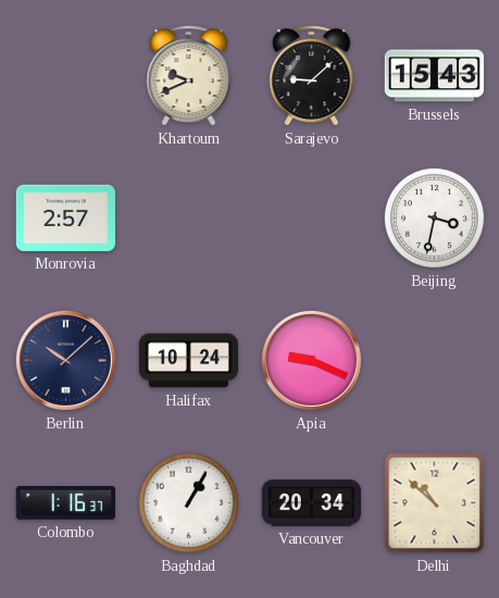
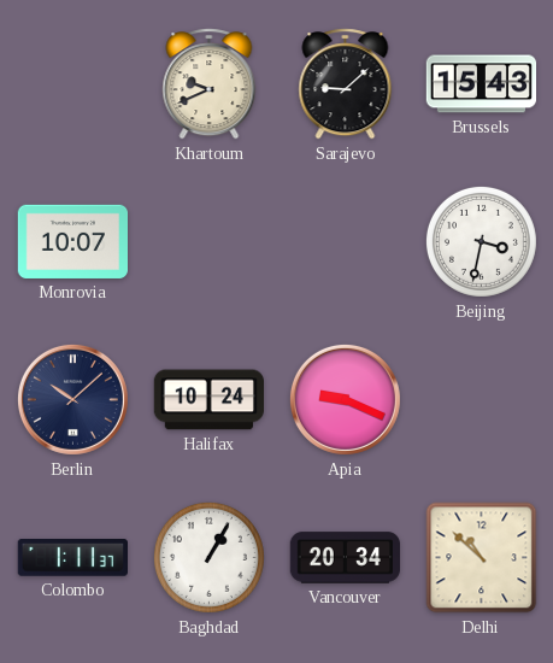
Monrovia: 2:57 -> 10:07 (72, 241)
Colombo: 1:16 -> 1:11 (72, 558)
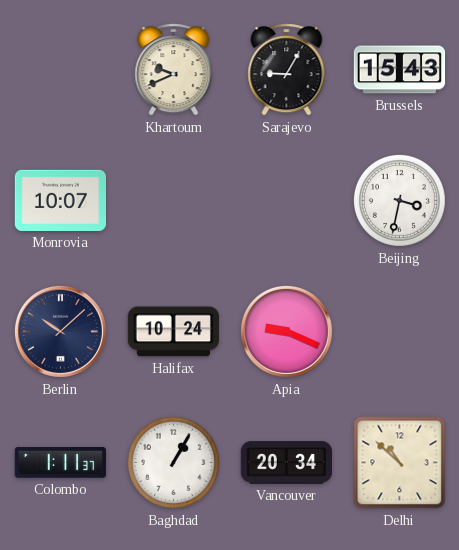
Sarajevo: 9:08 -> 9:05 (287, 70)
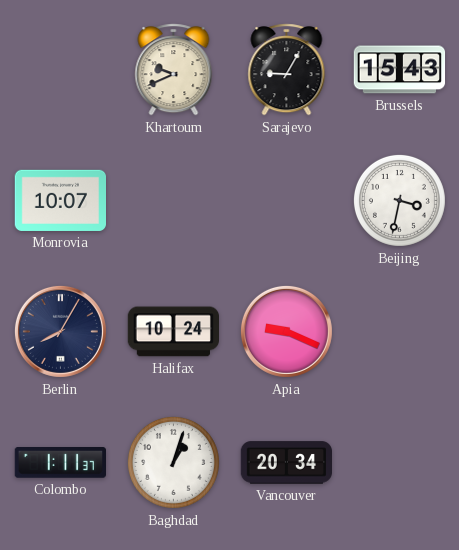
Berlin: 10:08 -> 8:05 (60, 331)
Baghdad: 1:05 -> 1:03 (173, 462)
Delhi: 10:52 -> none (400, 463)
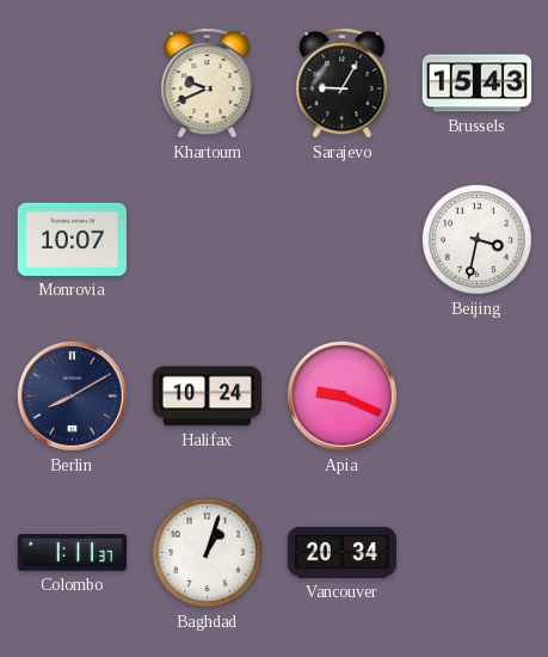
Berlin: 8:05 -> 8:10 (72, 395)
